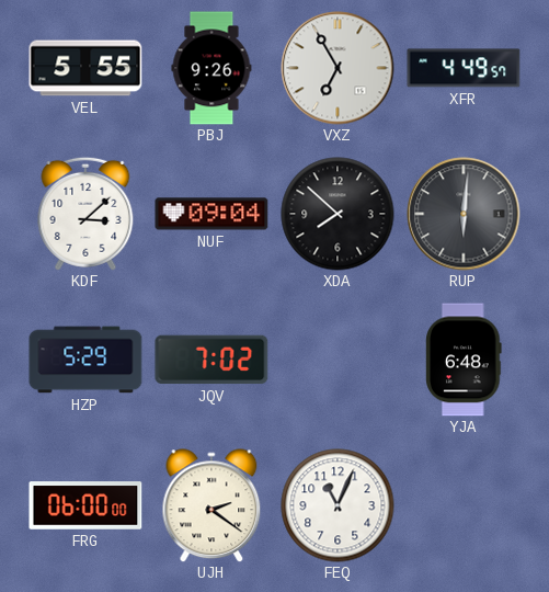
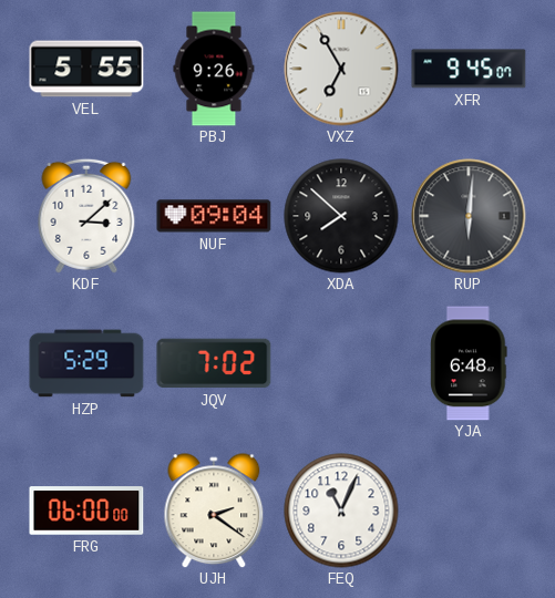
XFR: 4:49 -> 9:45 (469, 69)
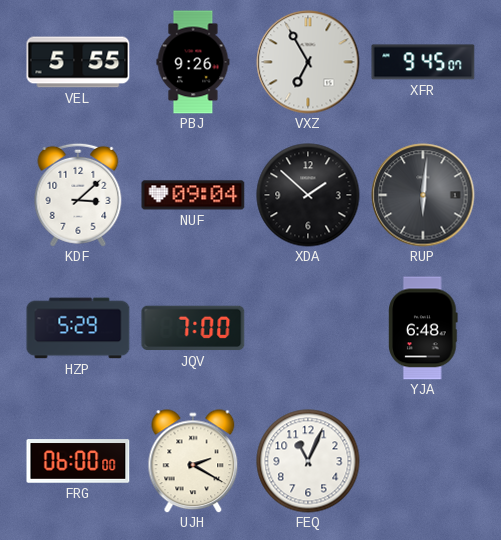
XDA: 7:52 -> 1:52 (308, 195)
JQV: 7:02 -> 7:00 (193, 328)
UJH: 2:21 -> 2:20 (193, 461)
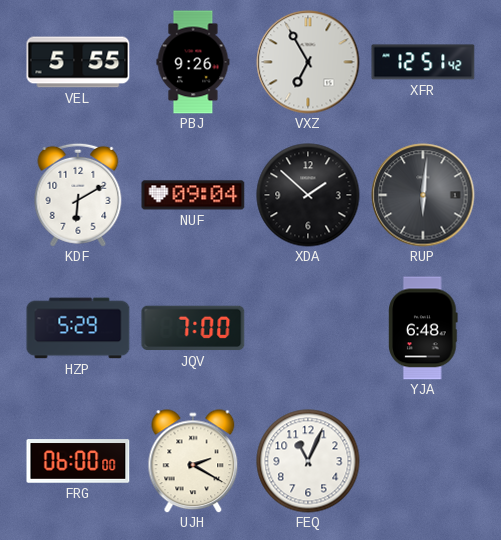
XFR: 9:45 -> 12:51 (423, 62)
KDF: 3:08 -> 6:10 (78, 195)
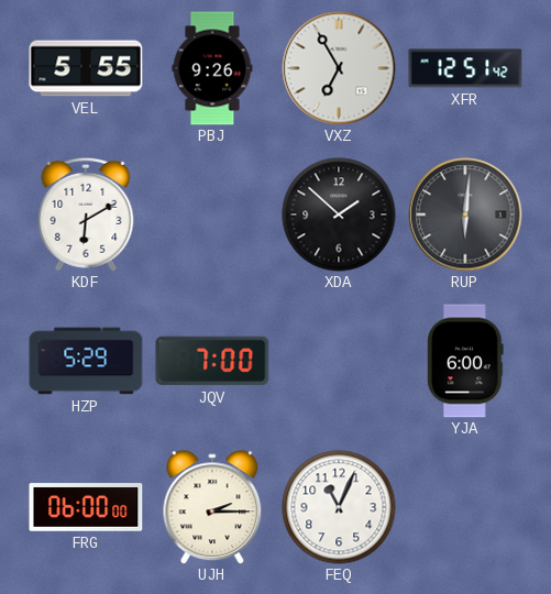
NUF: 09:04 -> none (193, 195)
YJA: 6:48 -> 6:00 (465, 361)
UJH: 2:20 -> 2:15 (212, 507)
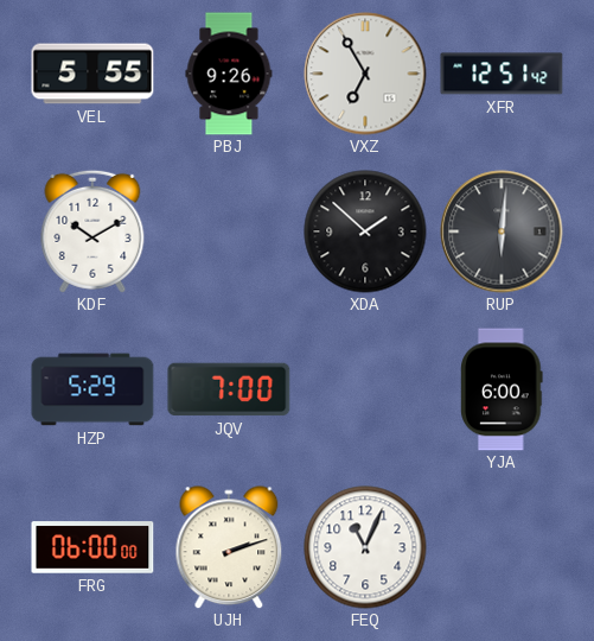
KDF: 6:10 -> 10:10 (92, 231)
UJH: 2:15 -> 2:12 (229, 547)
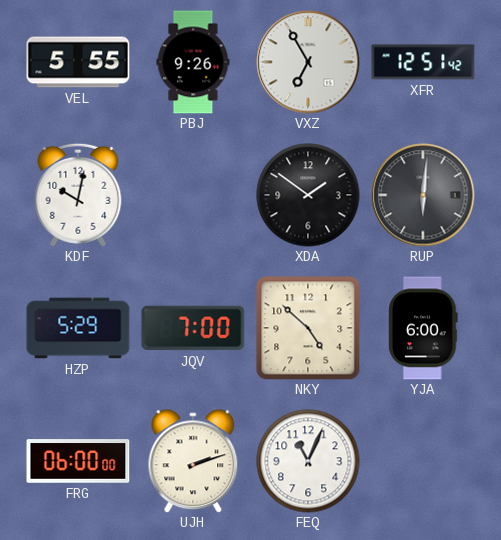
KDF: 10:10 -> 10:02 (78, 195)
XDA: 1:52 -> 1:51 (308, 195)
NKY: none -> 4:52 (308, 328)
